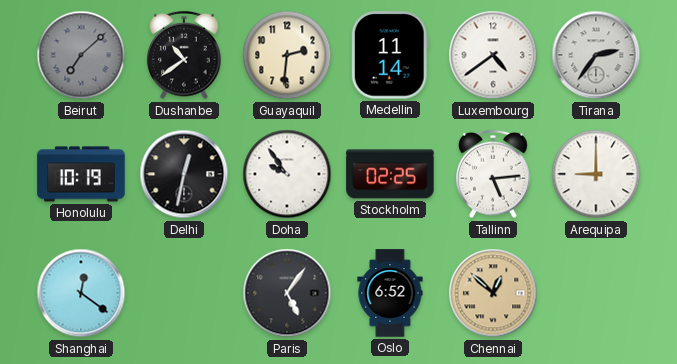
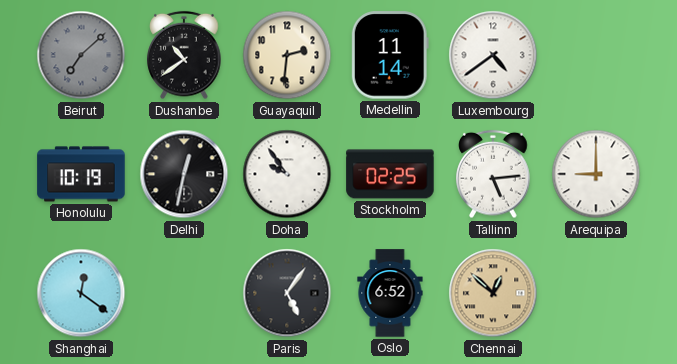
Tirana: 2:36 -> none (596, 55)
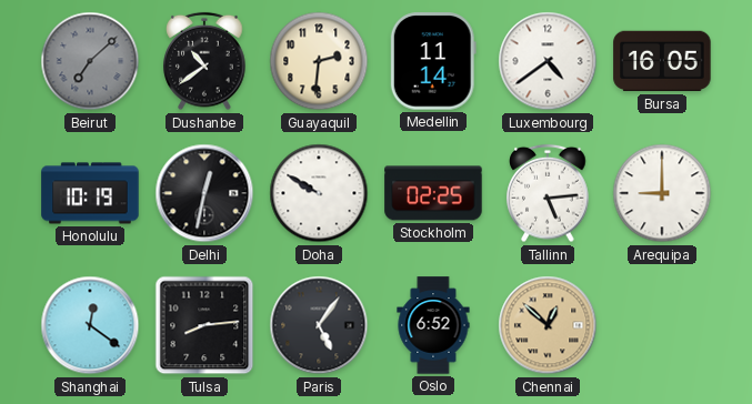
Bursa: none -> 16:05 (662, 61)
Doha: 9:54 -> 9:50 (319, 193)
Tulsa: none -> 8:14 (204, 325)
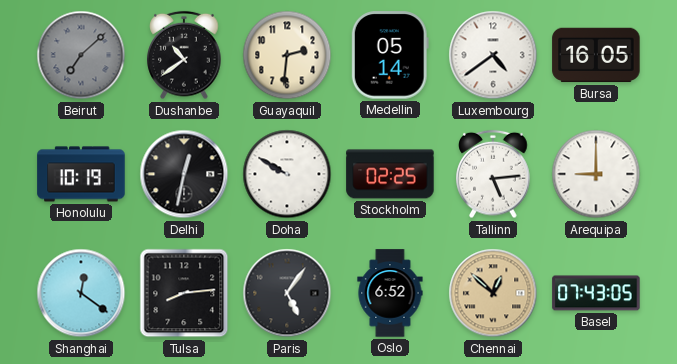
Medellin: 11:14 -> 05:14 (390, 55)
Basel: none -> 07:43 (596, 293)
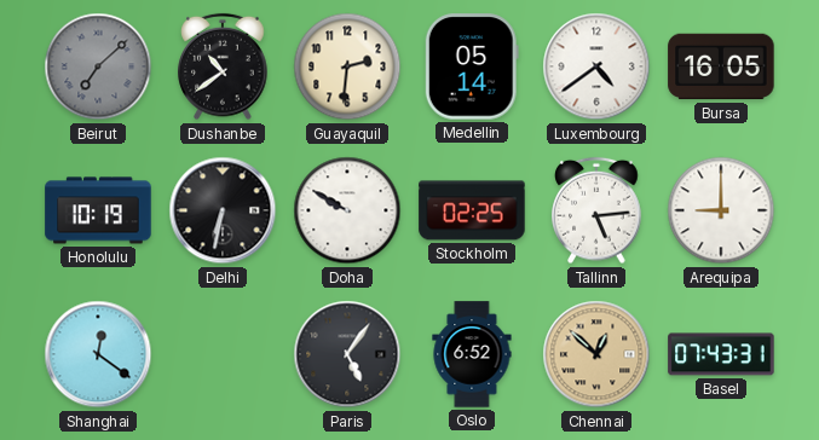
Delhi: 12:32 -> 6:32 (223, 210)
Tulsa: 8:14 -> none (184, 293)
Basel: 07:43:05 -> 07:43:31 (721, 354)
